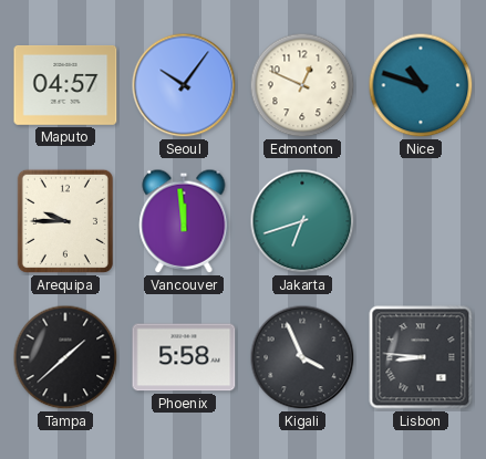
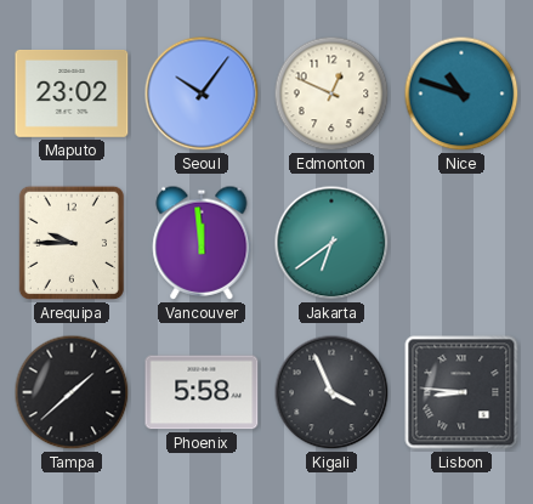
Maputo: 04:57 -> 23:02 (72, 94)
Jakarta: 6:42 -> 6:39 (331, 243)
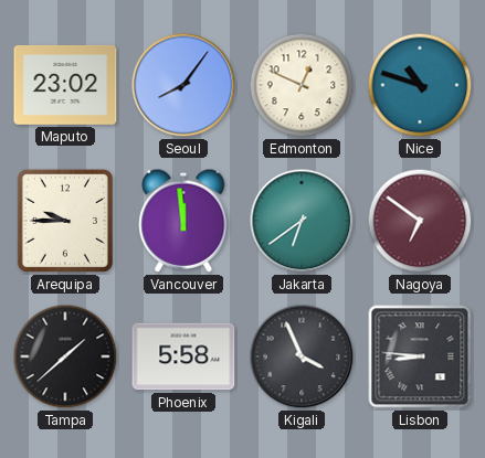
Seoul: 10:06 -> 8:06 (183, 85)
Nagoya: none -> 6:51 (420, 221)
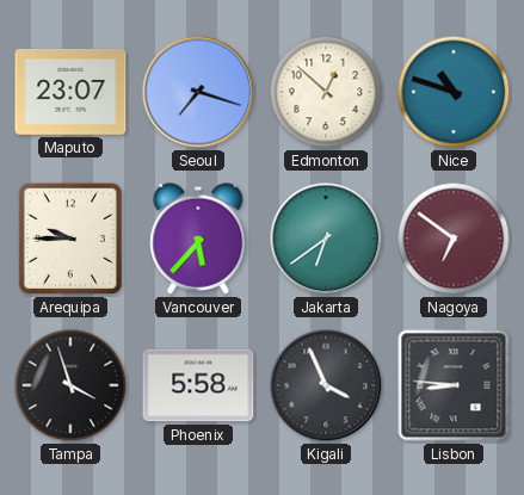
Maputo: 23:02 -> 23:07 (70, 92)
Seoul: 8:06 -> 7:18 (198, 92)
Edmonton: 12:49 -> 12:52 (326, 92)
Vancouver: 11:59 -> 5:37 (198, 239)
Tampa: 1:38 -> 3:57 (70, 385)
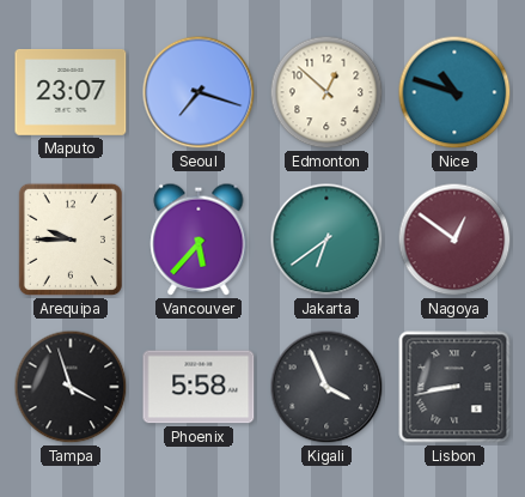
Nagoya: 6:51 -> 12:51 (454, 240)
Lisbon: 8:46 -> 8:43 (454, 387)
